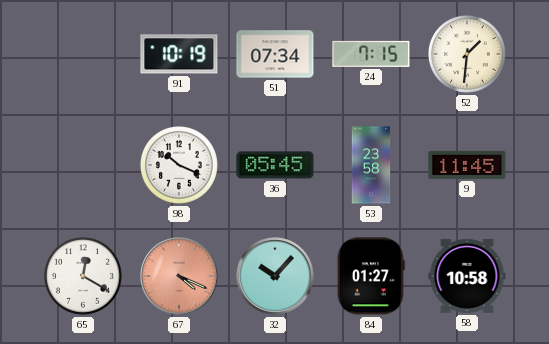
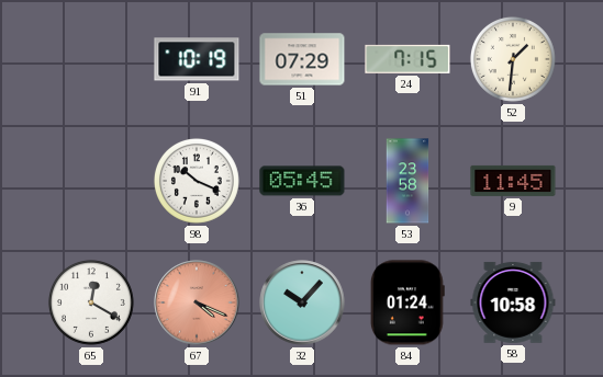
51: 07:34 -> 07:29 (302, 59)
84: 01:27 -> 01:24 (407, 302)
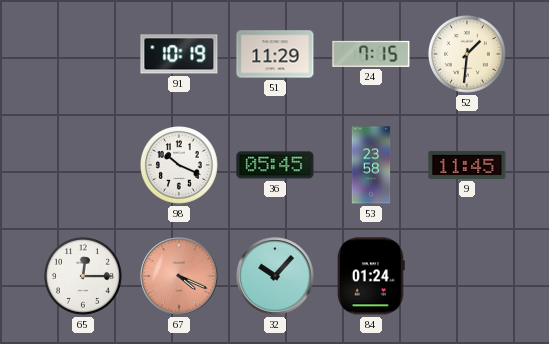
51: 07:29 -> 11:29 (275, 54)
65: 12:20 -> 12:15 (83, 276)
58: 10:58 -> none (513, 302)
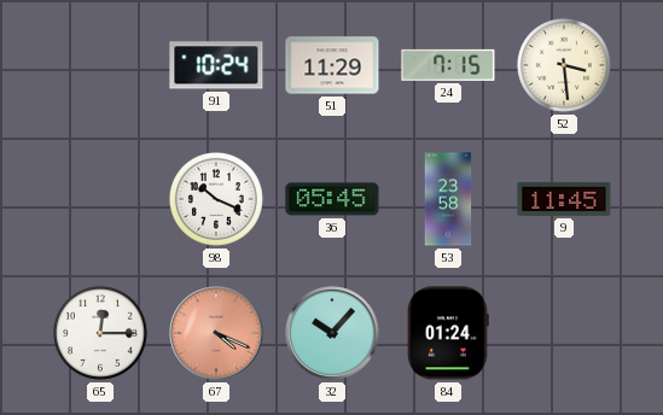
91: 10:19 -> 10:24 (216, 65)
52: 1:31 -> 3:29 (564, 65)
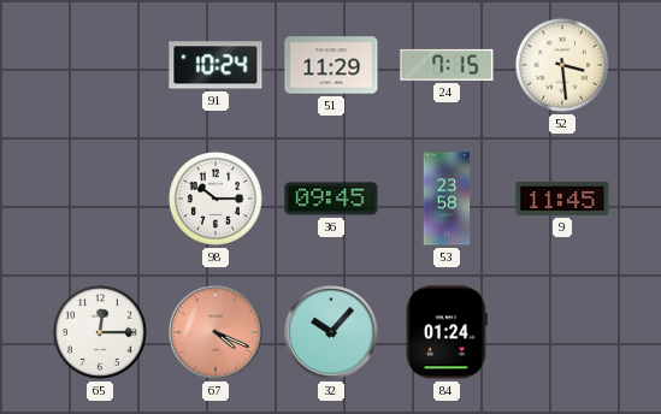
98: 10:19 -> 10:15 (216, 199)
36: 05:45 -> 09:45 (331, 199)
